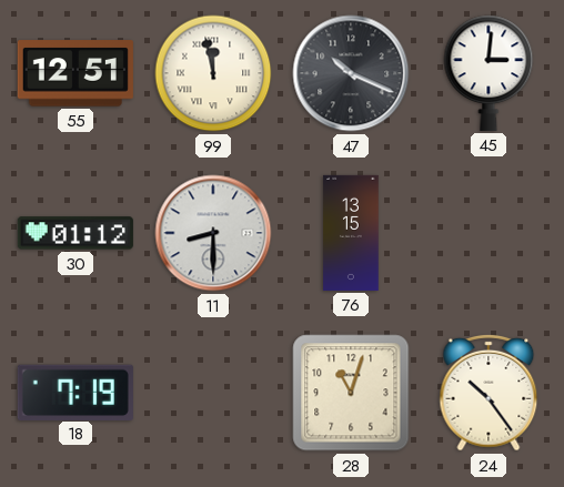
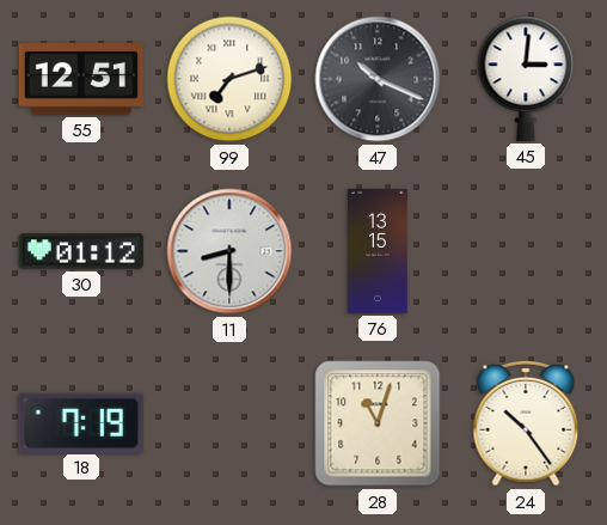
99: 11:58 -> 7:12 (229, 79)
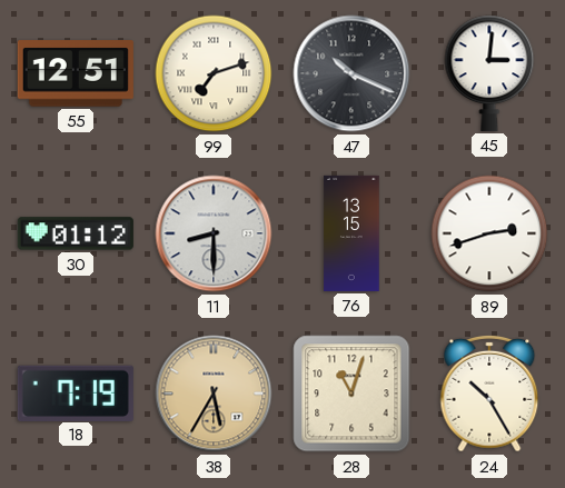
89: none -> 2:42 (489, 233)
38: none -> 5:35 (214, 394)
24: 10:24 -> 10:25 (489, 394)
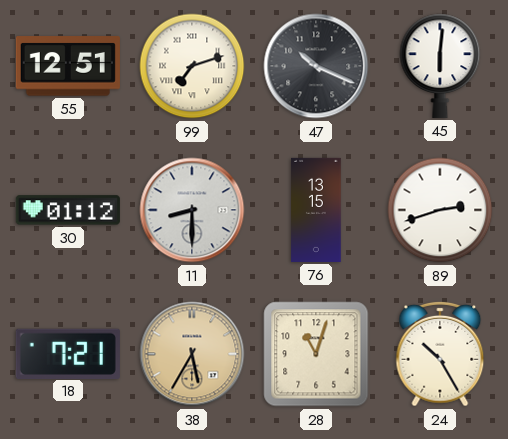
45: 3:01 -> 6:01 (440, 66)
18: 7:19 -> 7:21 (68, 353)
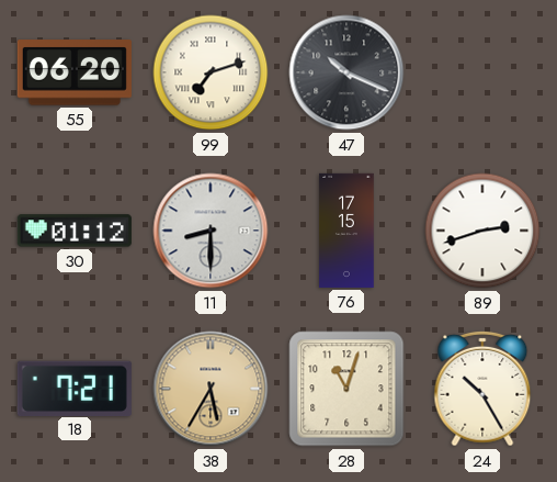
55: 12:51 -> 06:20 (75, 72)
45: 6:01 -> none (440, 66)
76: 13:15 -> 17:15 (346, 231)
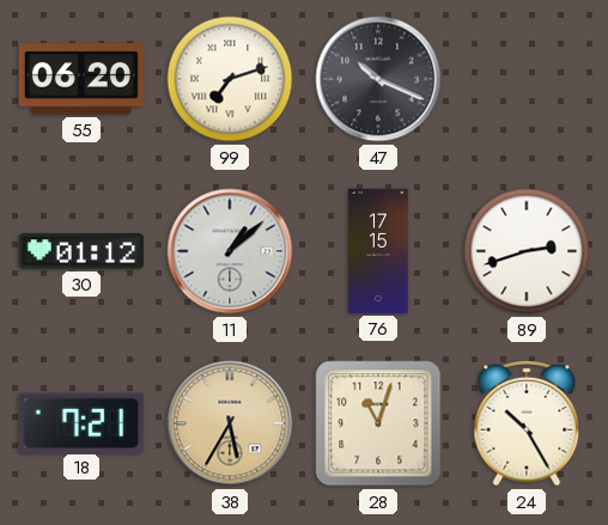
11: 8:30 -> 1:08 (230, 251)
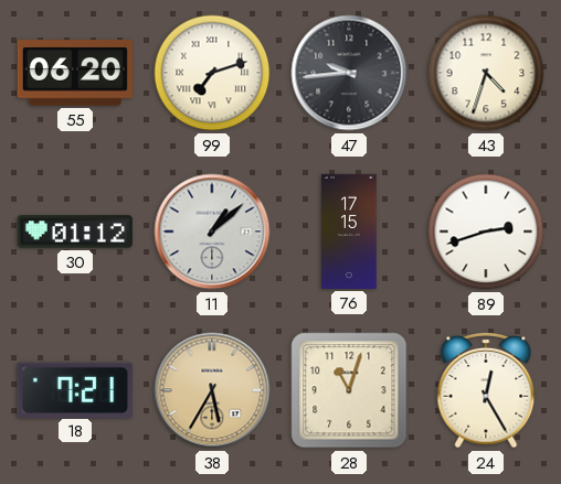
47: 10:19 -> 9:44 (349, 73)
43: none -> 4:33 (486, 73)
24: 10:25 -> 12:25 (486, 390)
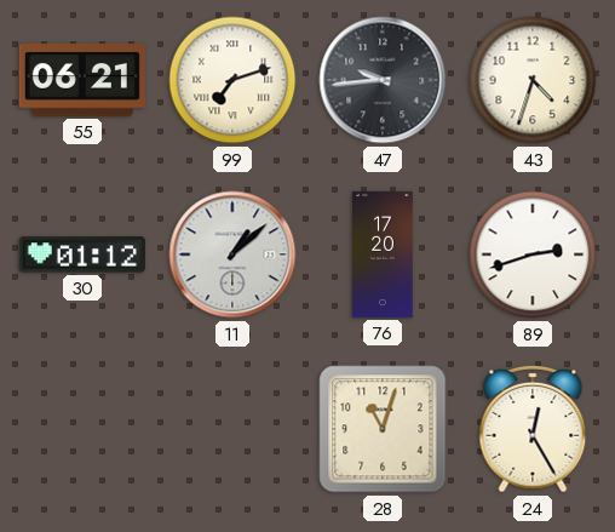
55: 06:20 -> 06:21 (82, 80)
76: 17:15 -> 17:20 (383, 254)
18: 7:21 -> none (75, 389)
38: 5:35 -> none (212, 390)
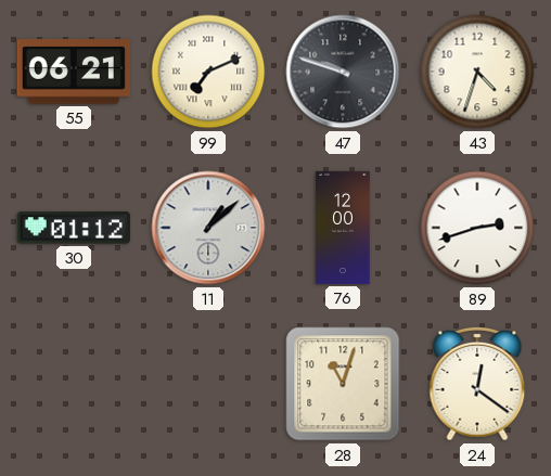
99: 7:12 -> 7:11 (208, 72)
47: 9:44 -> 9:48 (343, 72)
76: 17:20 -> 12:00 (343, 228)
24: 12:25 -> 12:21 (477, 384)
